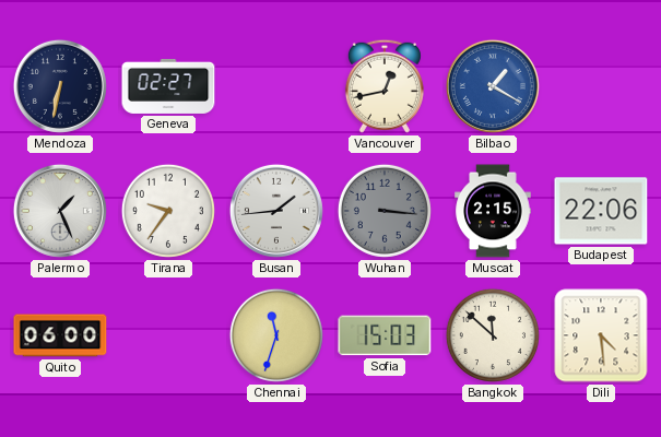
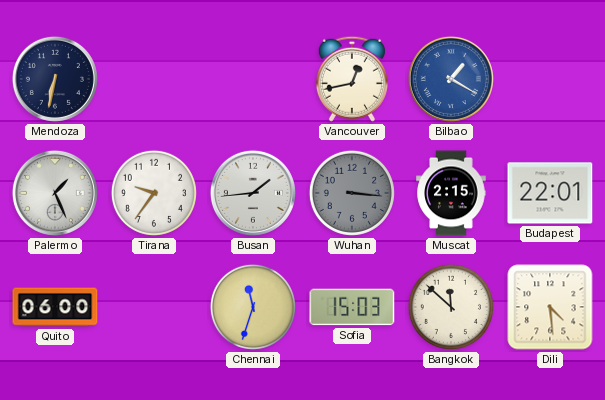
Geneva: 02:27 -> none (168, 86)
Budapest: 22:06 -> 22:01 (550, 193)
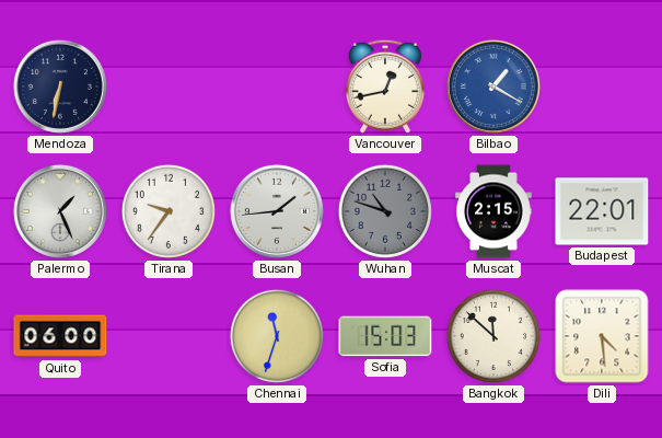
Wuhan: 3:16 -> 10:48 (385, 211)
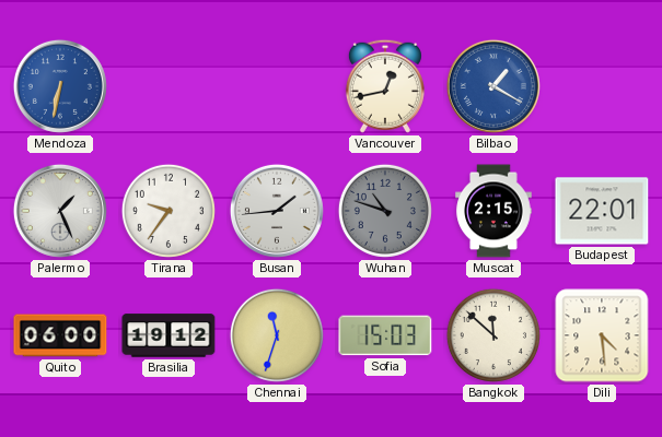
Mendoza dial: navy -> blue (60, 86)
Brasilia: none -> 19:12 (169, 335)
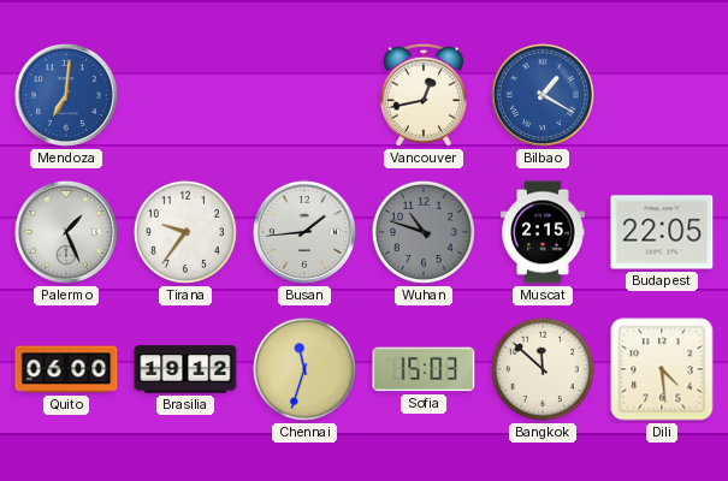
Mendoza: 6:32 -> 7:01 (66, 95)
Budapest: 22:01 -> 22:05 (662, 232)
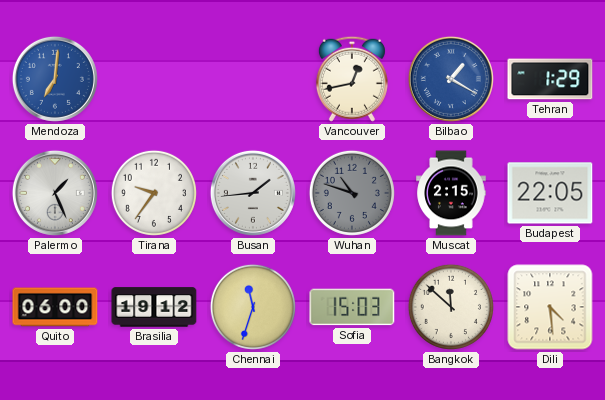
Tehran: none -> 1:29 (550, 79)
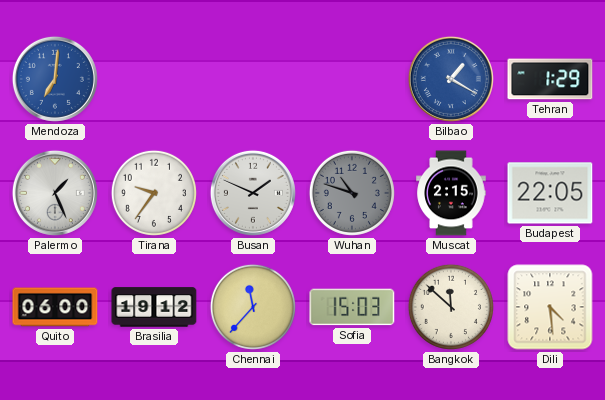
Vancouver: 12:43 -> none (352, 79)
Busan: 1:44 -> 1:49 (253, 193)
Chennai: 11:33 -> 11:37 (253, 307)
